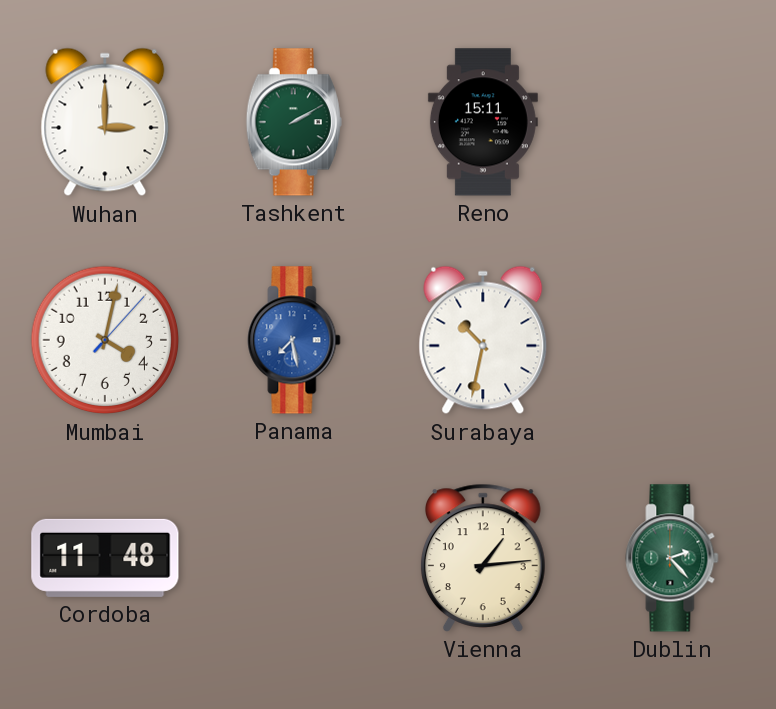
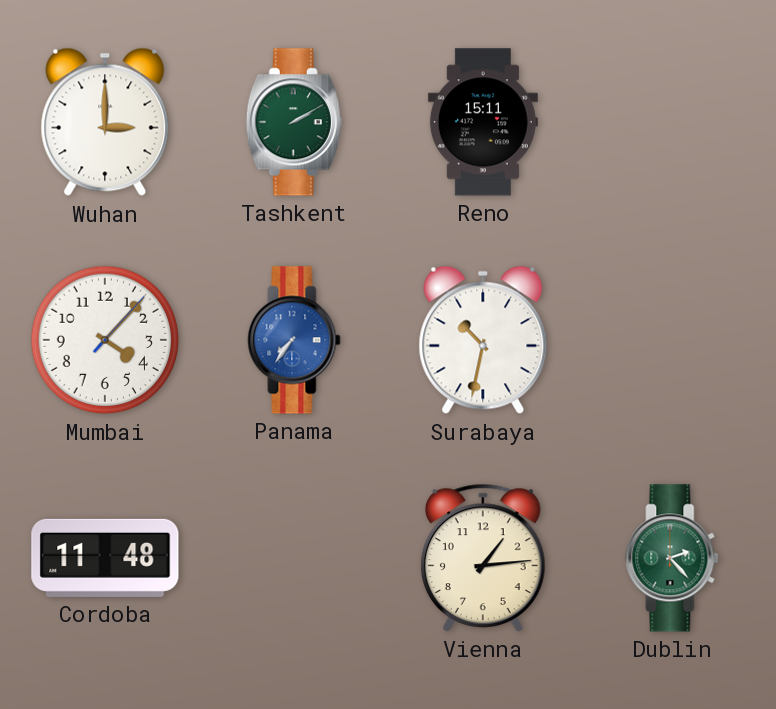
Mumbai: 4:02 -> 4:07 (105, 340)
Panama: 7:28 -> 7:36 (294, 340)
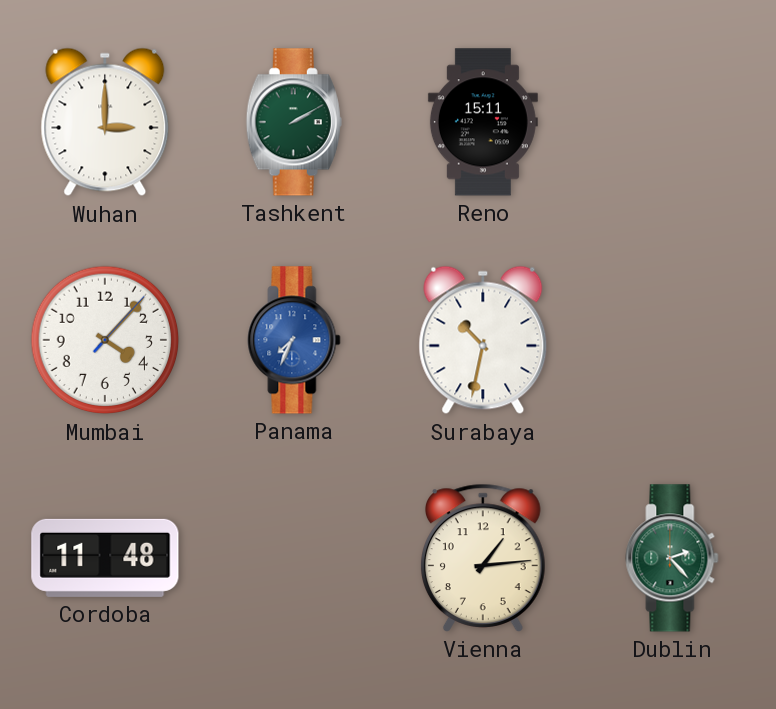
Panama: 7:36 -> 7:34 (294, 340)
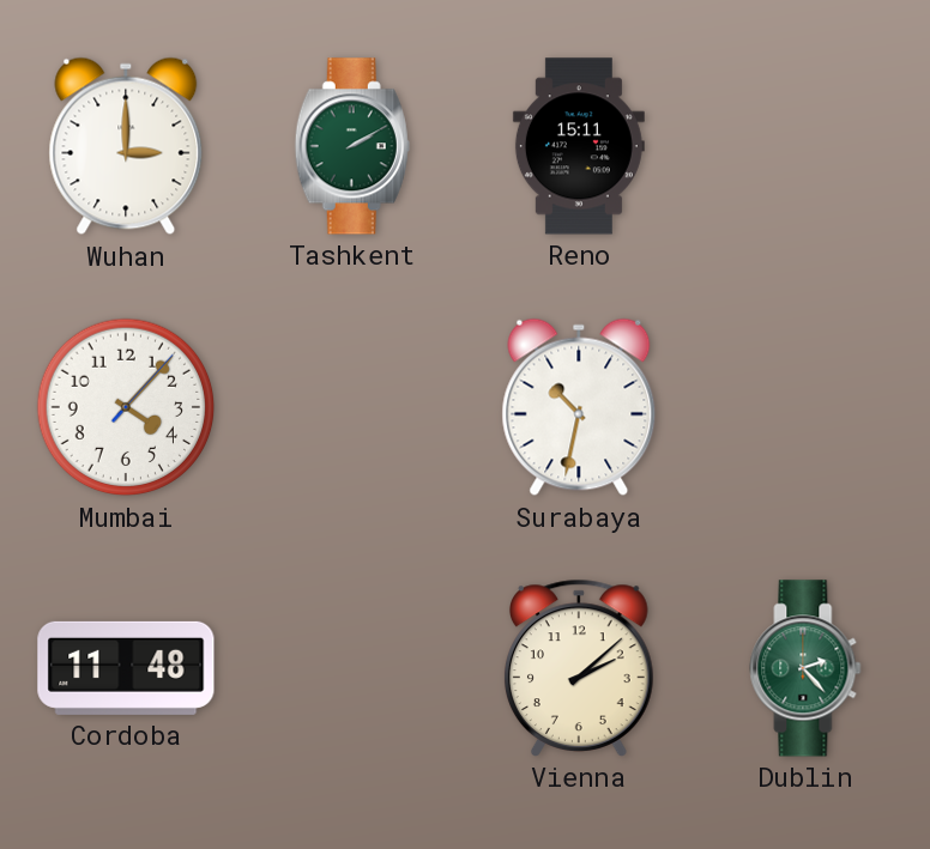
Panama: 7:34 -> none (294, 340)
Vienna: 1:14 -> 2:08 (579, 668)
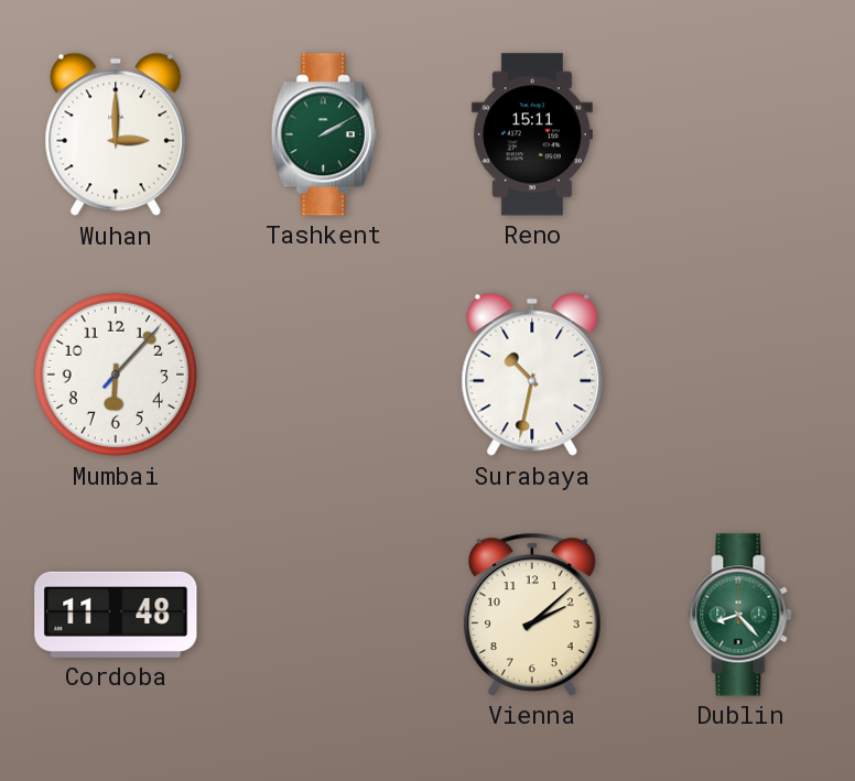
Mumbai: 4:07 -> 6:07 (116, 375)
Dublin: 2:23 -> 8:23 (740, 615)
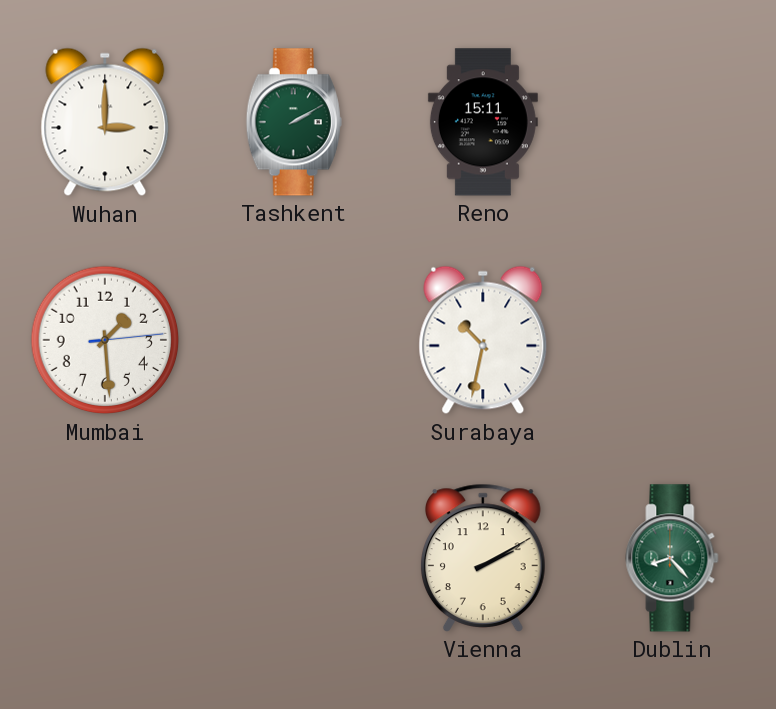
Mumbai: 6:07 -> 1:29 (105, 340)
Cordoba: 11:48 -> none (116, 615)
Vienna: 2:08 -> 2:10 (483, 558)
